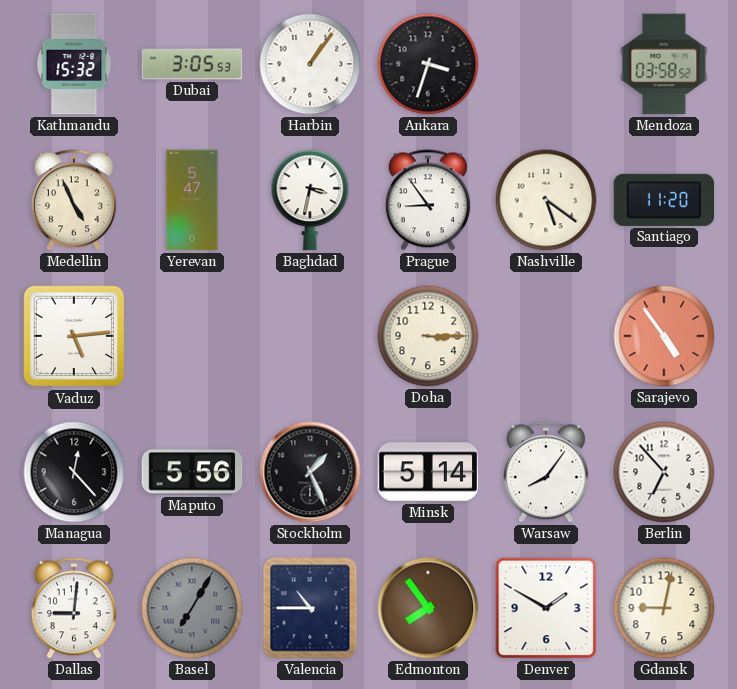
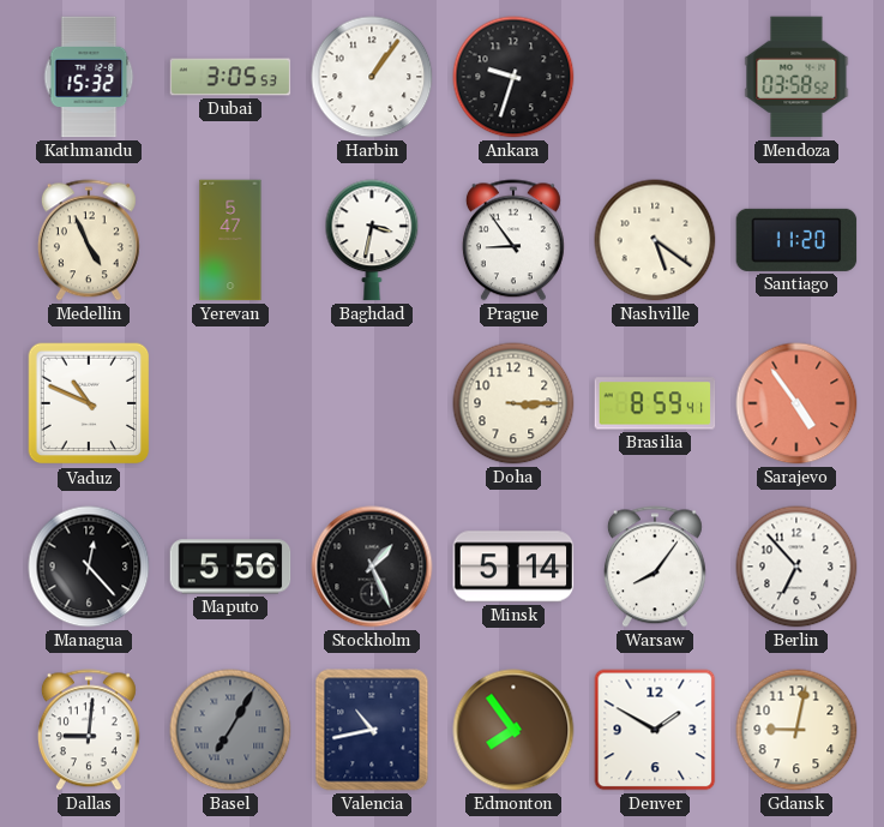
Ankara: 3:33 -> 9:33 (513, 77)
Vaduz: 5:14 -> 10:49 (89, 403)
Brasilia: none -> 8:59 (655, 403)
Valencia: 10:45 -> 10:43 (372, 730)
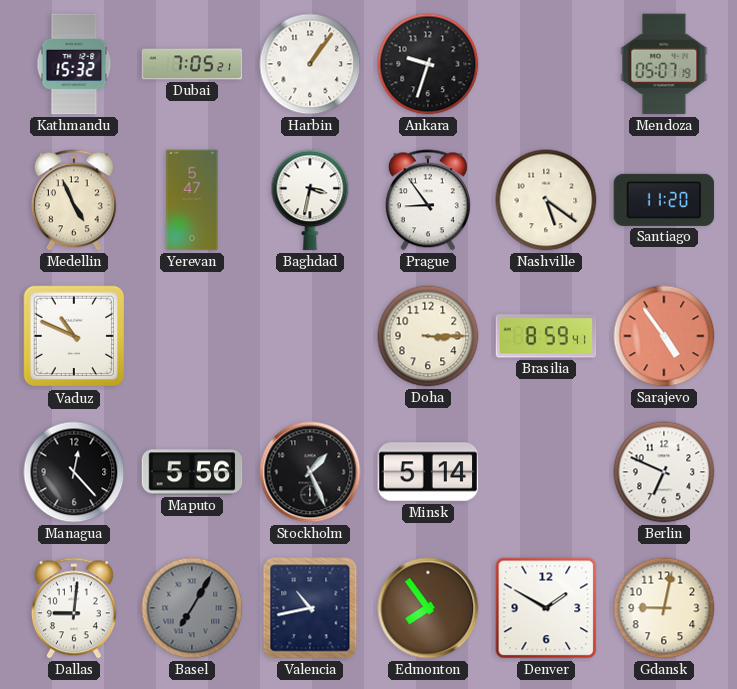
Dubai: 3:05 -> 7:05 (192, 64)
Mendoza: 03:58 -> 05:07 (664, 64)
Warsaw: 8:06 -> none (655, 567)
Berlin: 6:53 -> 6:49 (664, 472)
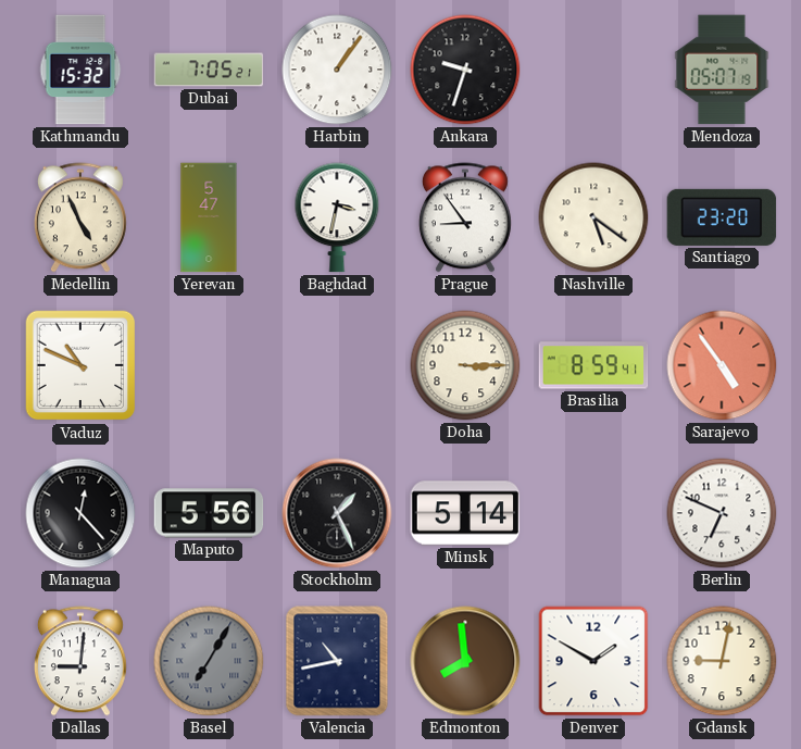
Santiago: 11:20 -> 23:20 (722, 217)
Edmonton: 7:54 -> 7:59 (465, 661)
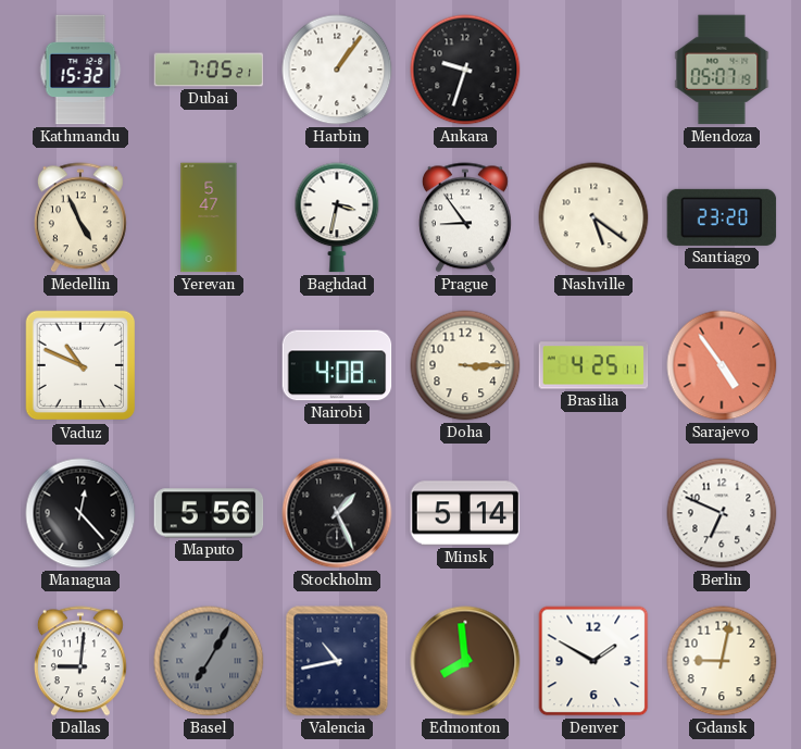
Nairobi: none -> 4:08 (337, 365)
Brasilia: 8:59 -> 4:25 (593, 365)
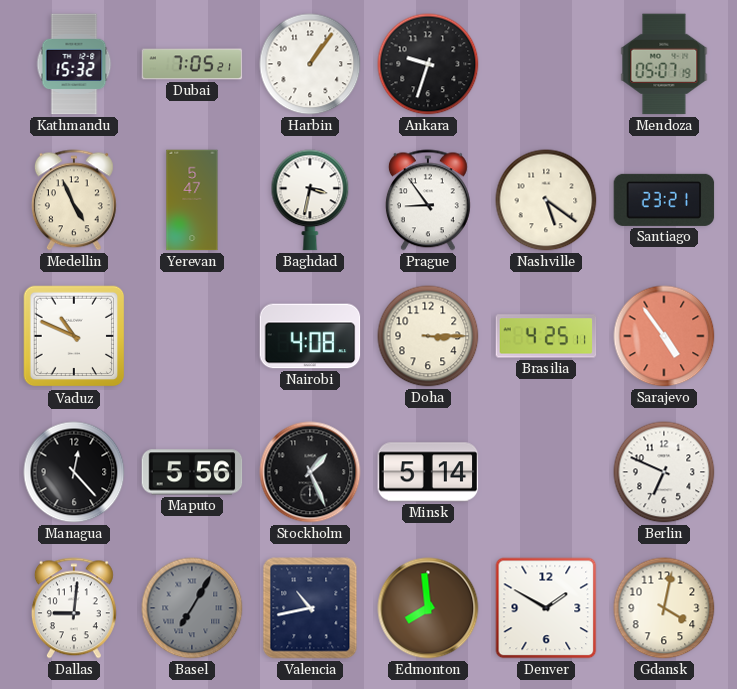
Santiago: 23:20 -> 23:21 (664, 200)
Gdansk: 9:02 -> 4:02 (664, 608)
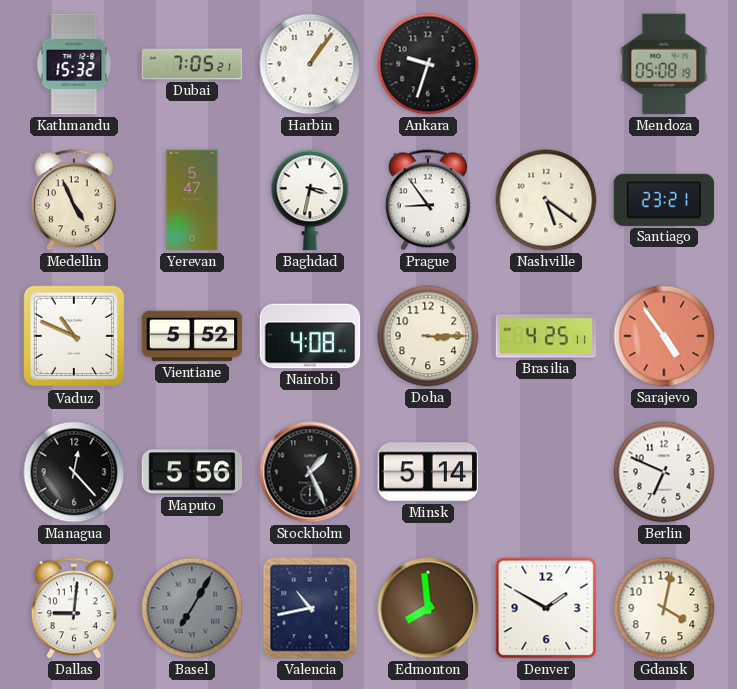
Mendoza: 05:07 -> 05:08 (664, 64)
Vientiane: none -> 5:52 (192, 336)
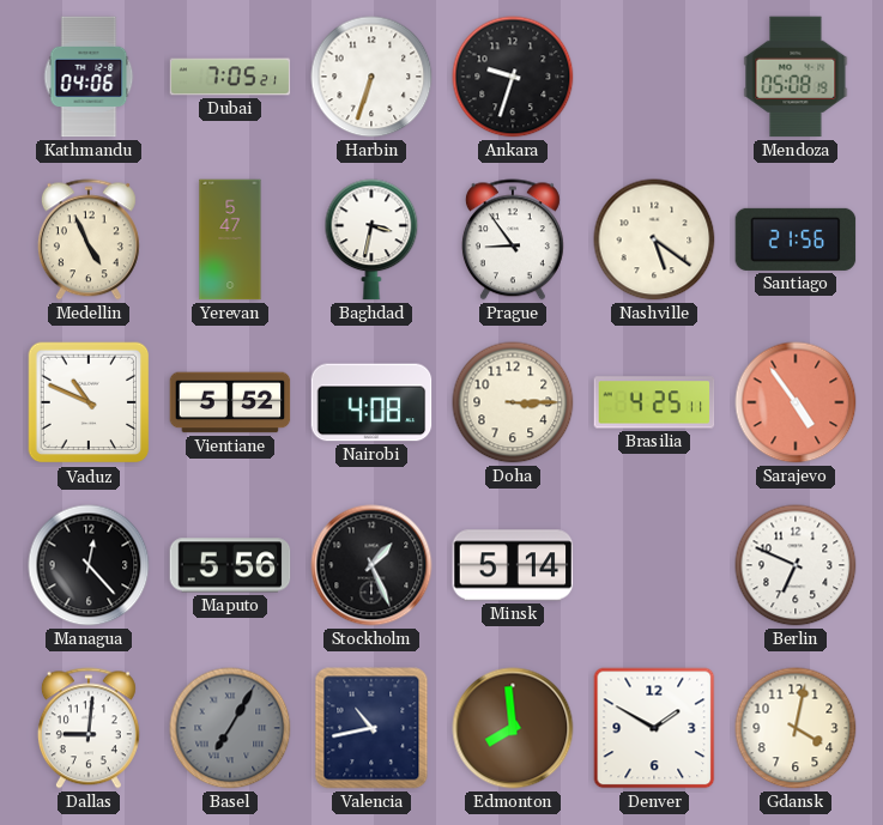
Kathmandu: 15:32 -> 04:06 (89, 77)
Harbin: 1:06 -> 6:33 (371, 77)
Santiago: 23:21 -> 21:56 (796, 239)
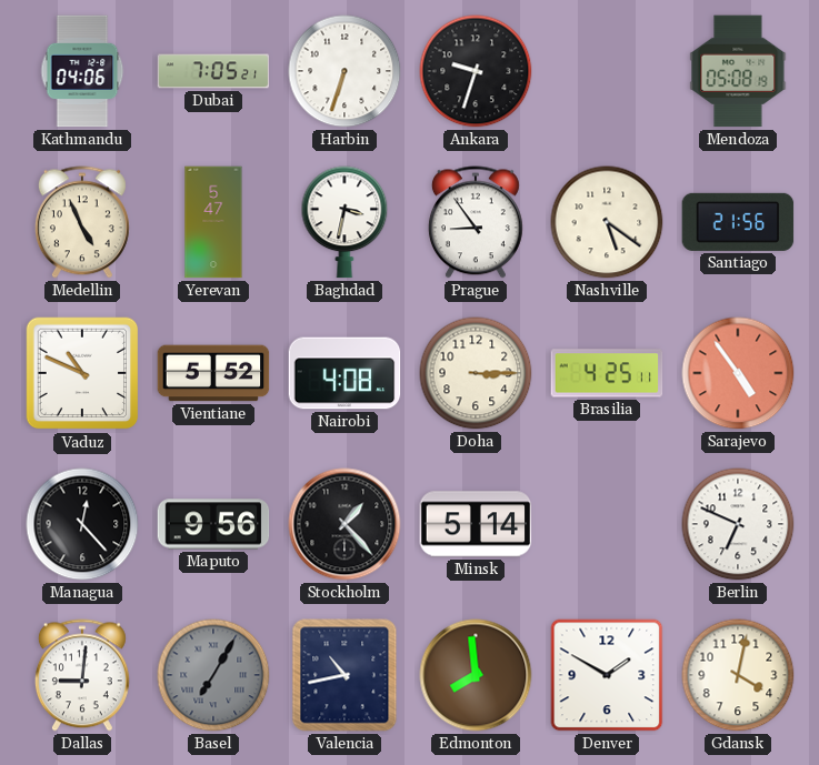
Maputo: 5:56 -> 9:56 (213, 524)
Stockholm: 1:26 -> 1:23 (344, 524)
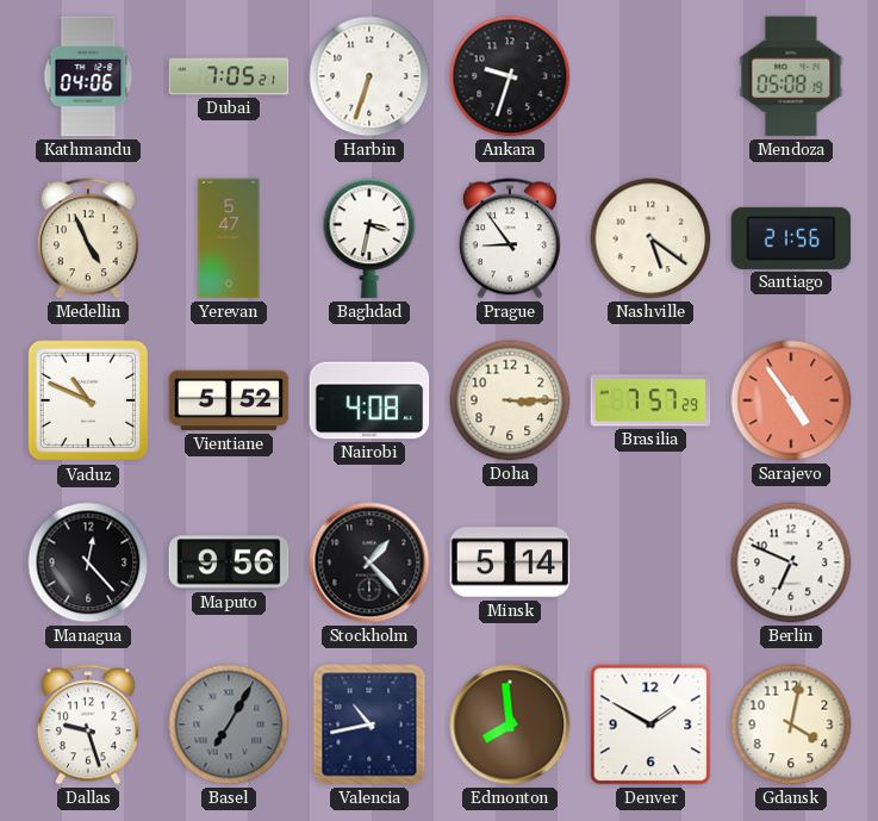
Brasilia: 4:25 -> 7:57 (650, 400)
Dallas: 9:01 -> 9:27 (88, 724)
